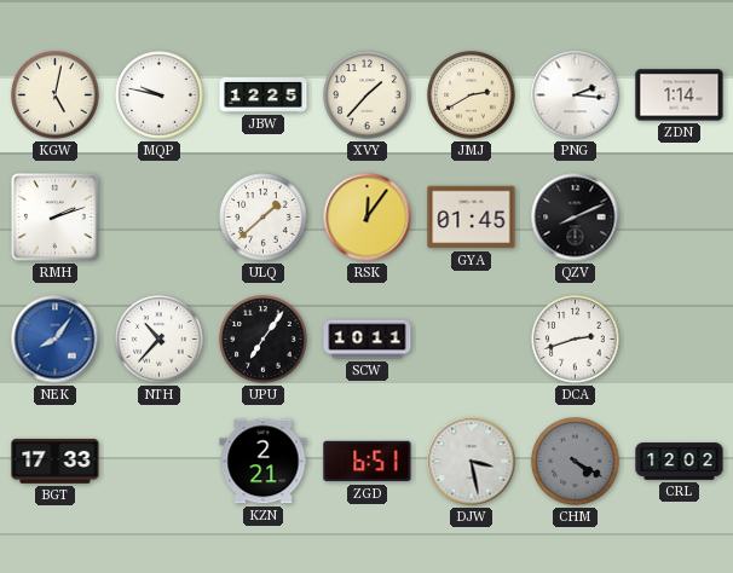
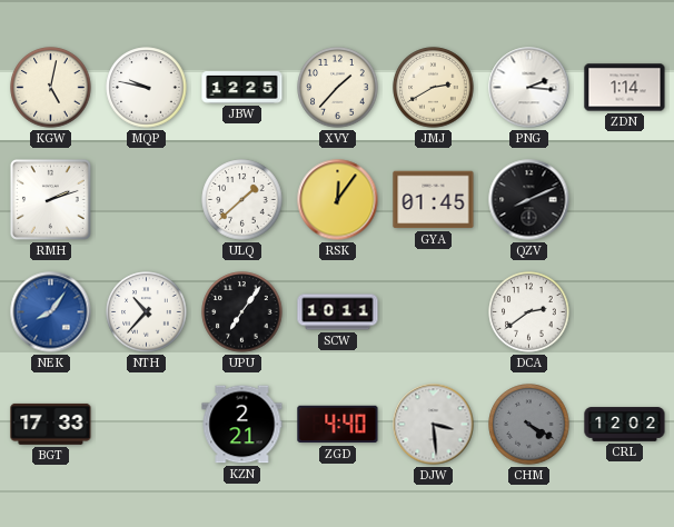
DCA: 2:42 -> 2:39 (529, 312)
ZGD: 6:51 -> 4:40 (338, 425)
DJW: 3:28 -> 3:29 (434, 425)
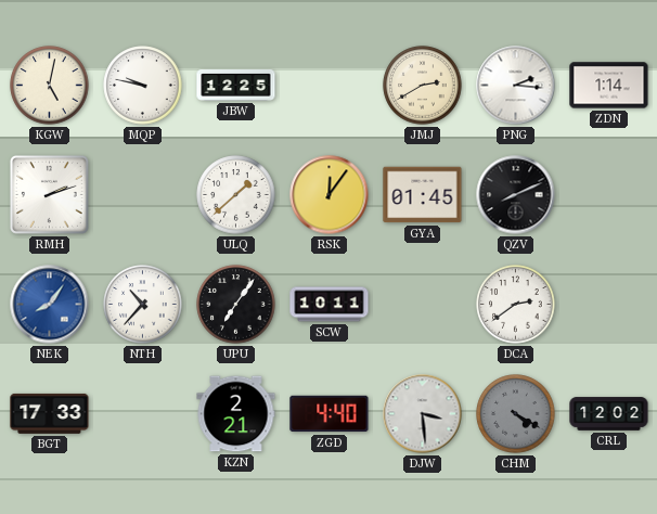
XVY: 1:37 -> none (338, 88)
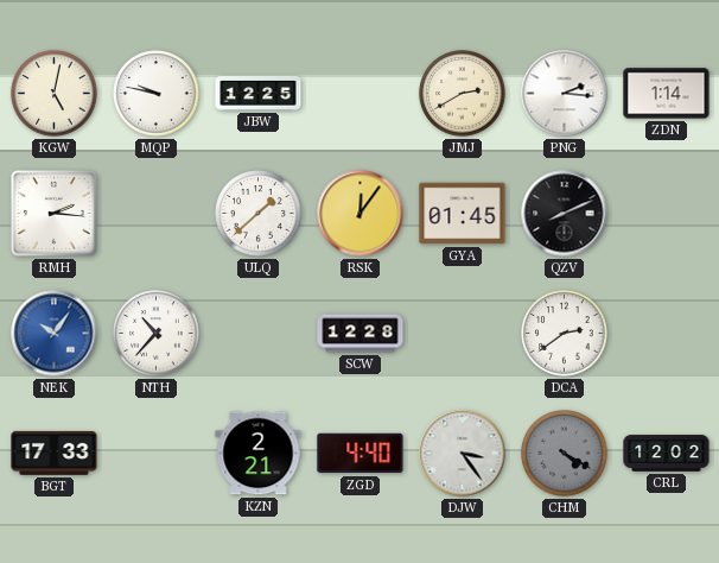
RMH: 2:12 -> 2:16 (53, 213)
NEK: 8:06 -> 10:06 (55, 334)
UPU: 7:06 -> none (236, 305)
SCW: 10:11 -> 12:28 (361, 334)
DJW: 3:29 -> 3:24 (463, 454)
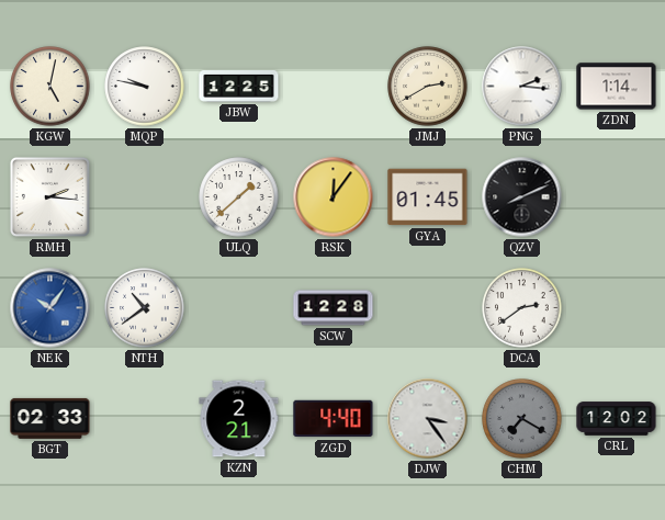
NTH: 10:37 -> 10:39 (145, 308)
BGT: 17:33 -> 02:33 (50, 418)
CHM: 4:20 -> 7:20 (522, 419)
